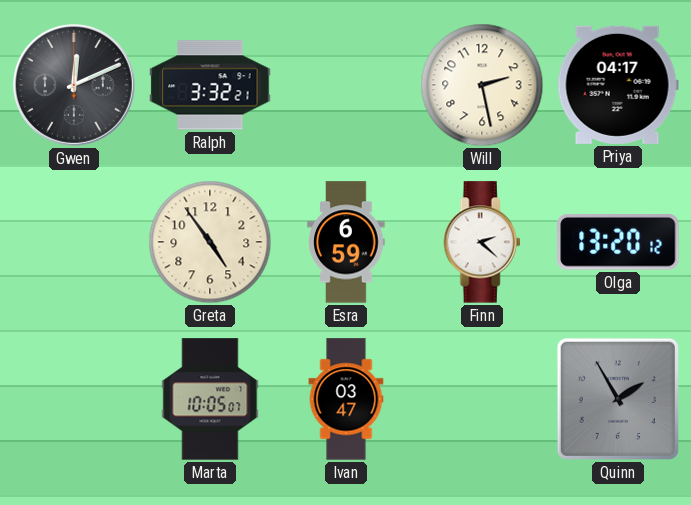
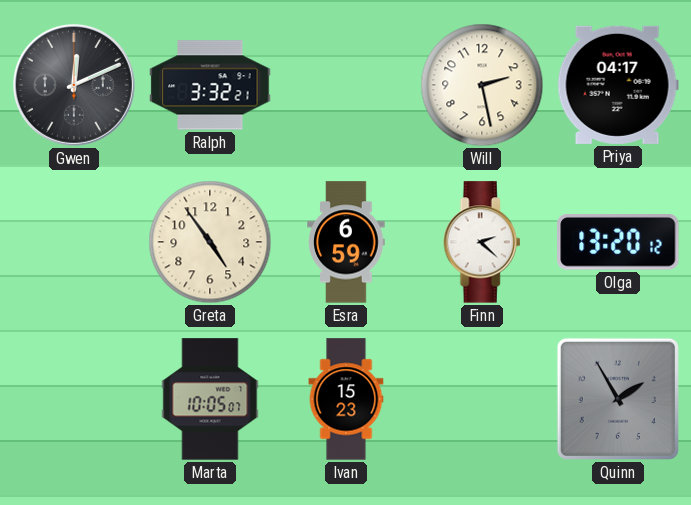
Ivan: 03:47 -> 15:23 (346, 399)
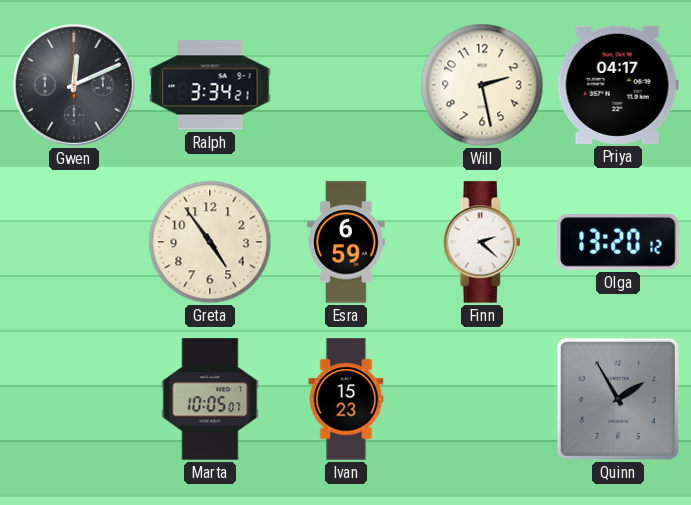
Ralph: 3:32 -> 3:34 (210, 85)
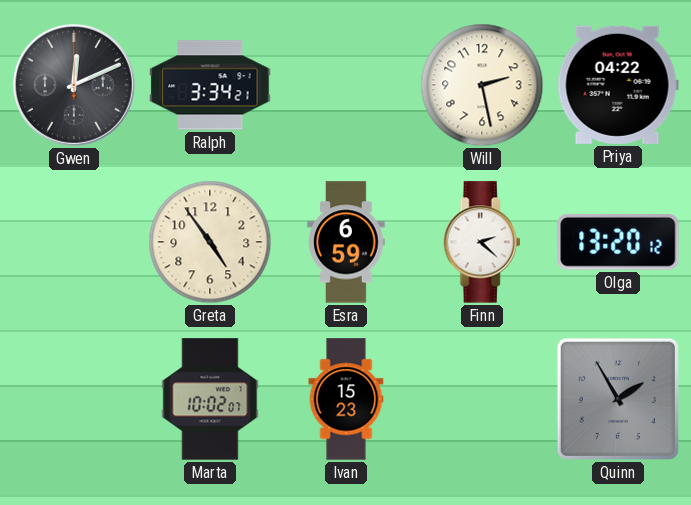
Priya: 04:17 -> 04:22 (618, 85)
Marta: 10:05 -> 10:02 (210, 399)
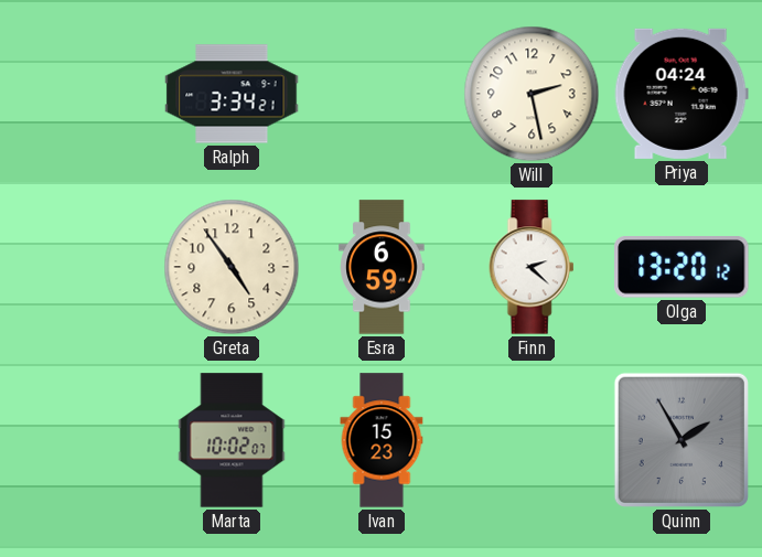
Gwen: 12:11 -> none (74, 85)
Priya: 04:22 -> 04:24 (681, 94)
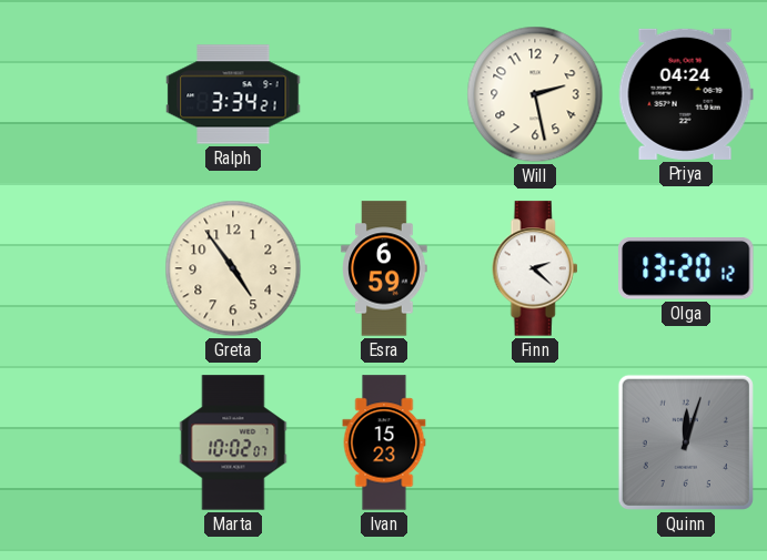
Quinn: 1:55 -> 12:03 (686, 442)
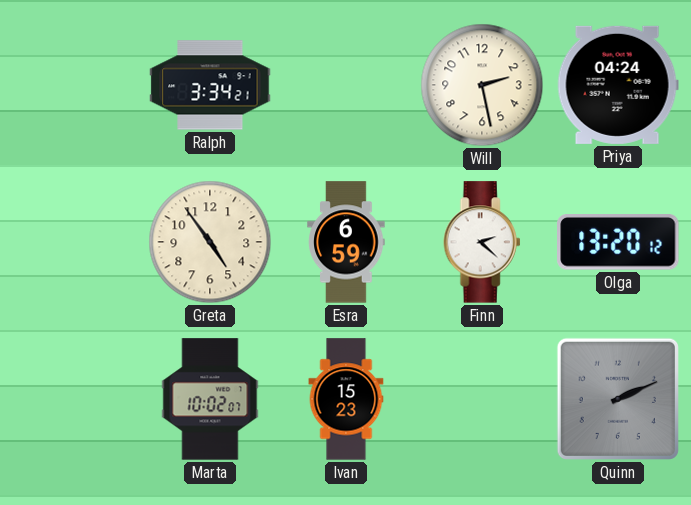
Quinn: 12:03 -> 2:11 (618, 399)
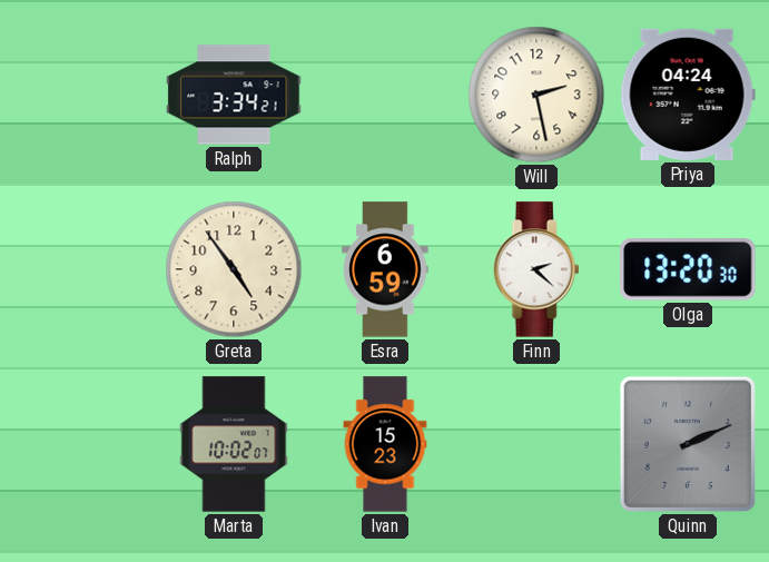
Olga: 13:20:12 -> 13:20:30 (688, 270)
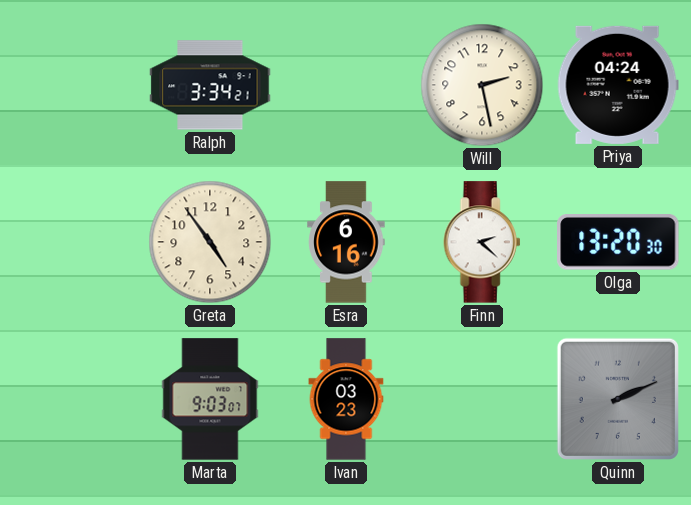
Esra: 6:59 -> 6:16 (346, 242)
Marta: 10:02 -> 9:03 (210, 399)
Ivan: 15:23 -> 03:23 (346, 399)
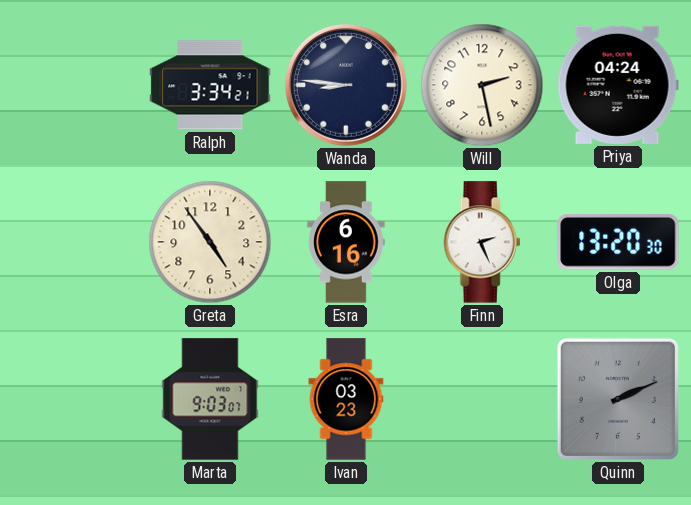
Wanda: none -> 8:46 (346, 85)
Finn: 2:22 -> 2:26 (482, 242)
